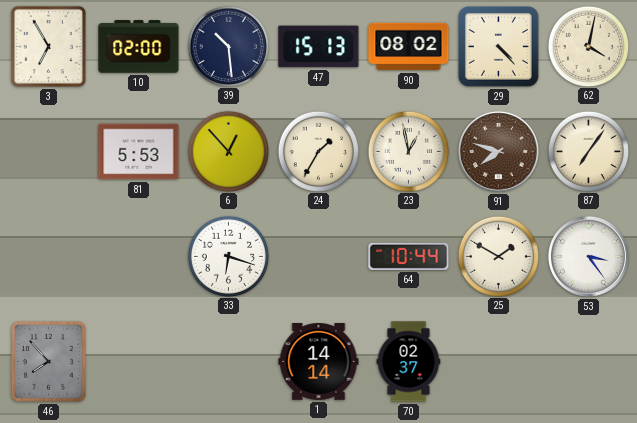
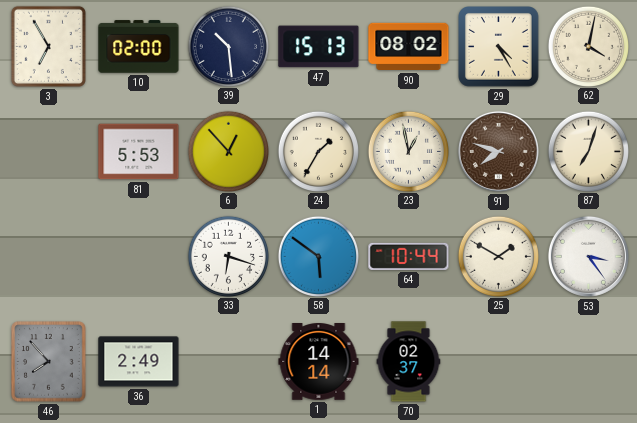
29: 4:23 -> 4:25 (499, 47)
87: 7:06 -> 7:03 (588, 151)
58: none -> 5:51 (318, 256)
36: none -> 2:49 (139, 362)
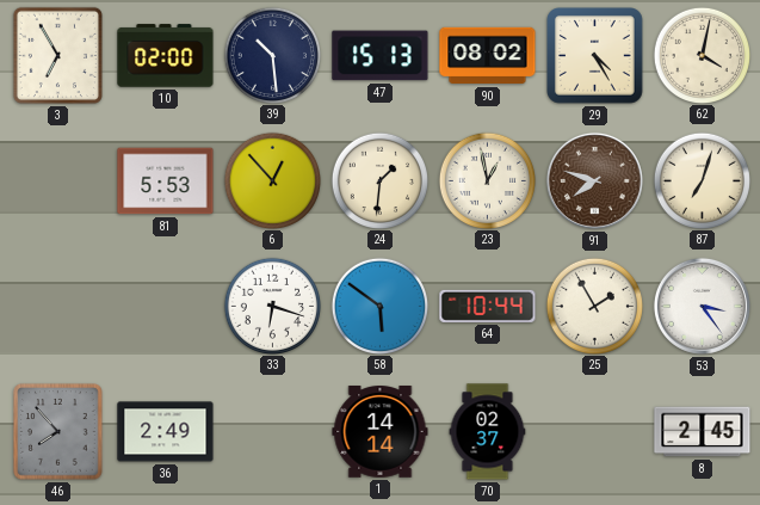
24: 1:35 -> 1:31 (379, 180)
25: 1:50 -> 1:55 (594, 306)
8: none -> 2:45 (703, 432)
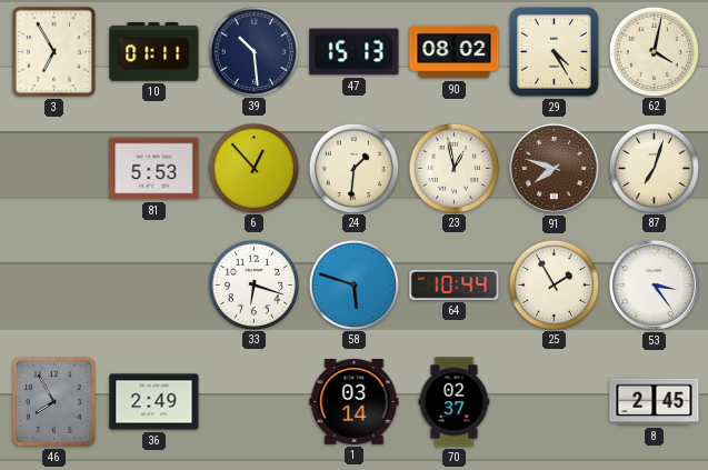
10: 02:00 -> 01:11 (154, 52)
58: 5:51 -> 5:48 (353, 284)
46: 7:53 -> 7:55 (54, 402)
1: 14:14 -> 03:14 (355, 402)
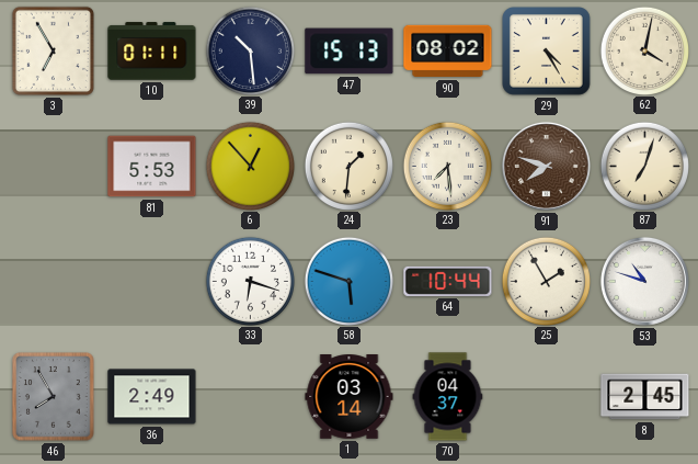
23: 12:58 -> 7:29 (447, 166)
53: 3:24 -> 10:48 (644, 281)
70: 02:37 -> 04:37 (448, 397)
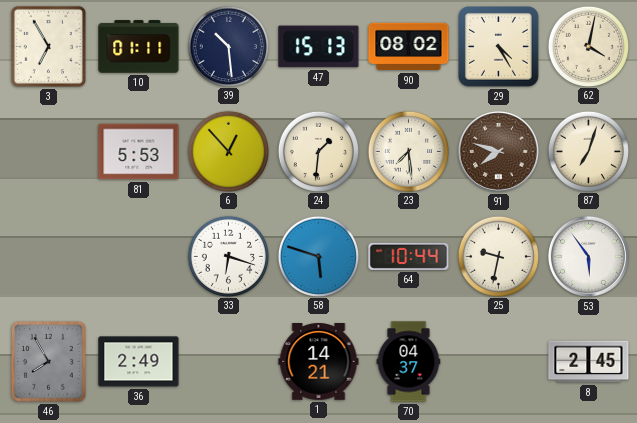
25: 1:55 -> 9:32 (498, 256)
53: 10:48 -> 5:54 (588, 256)
1: 03:14 -> 14:21 (319, 362)
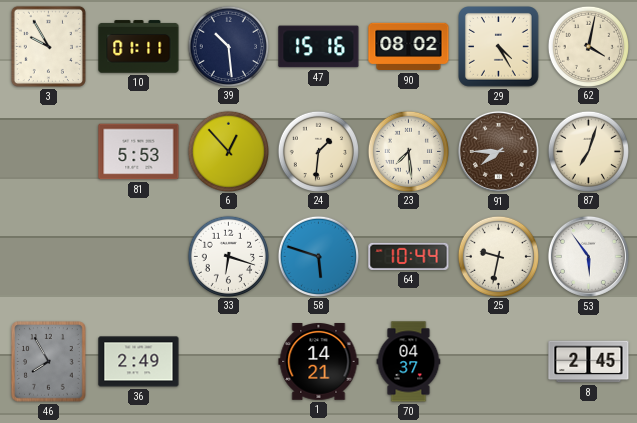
3: 6:55 -> 9:55 (48, 46)
47: 15:13 -> 15:16 (319, 47)
91: 7:48 -> 7:45 (498, 151)
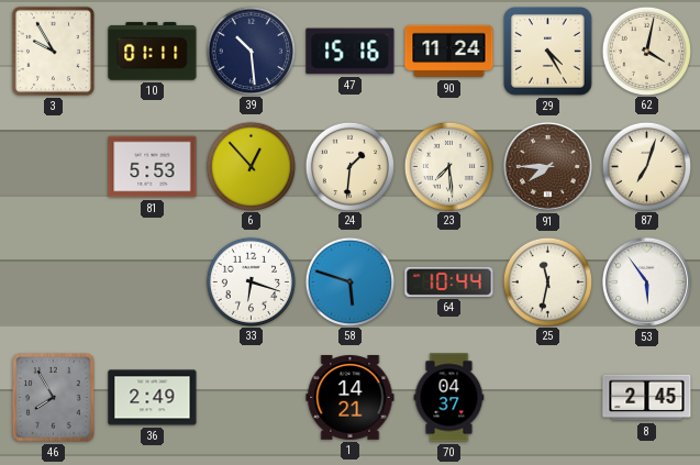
90: 08:02 -> 11:24 (449, 52)
25: 9:32 -> 11:32 (547, 281)
